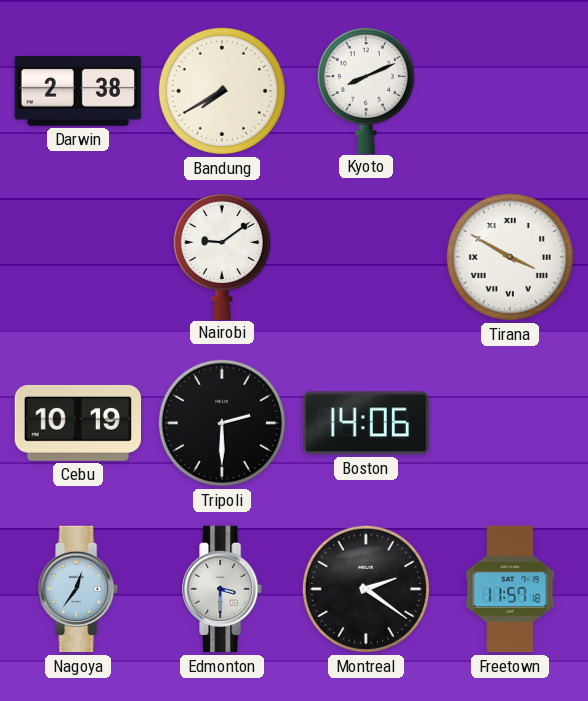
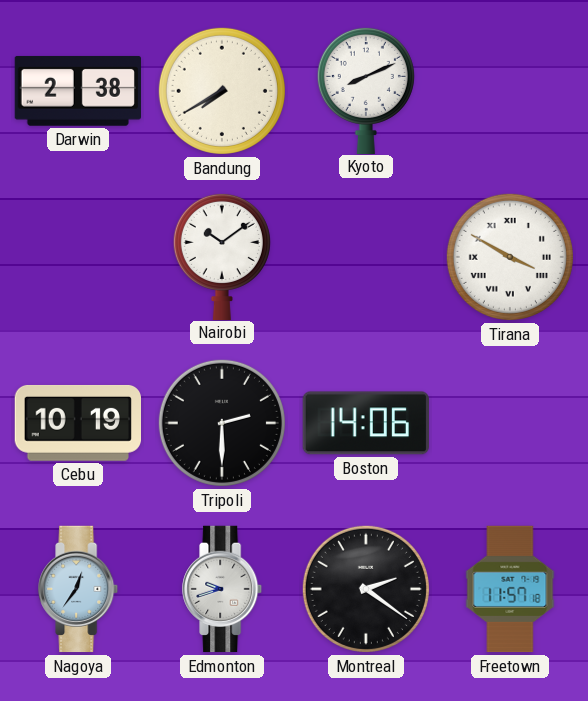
Nairobi: 9:09 -> 10:09 (222, 256)
Edmonton: 3:30 -> 9:42 (223, 589)
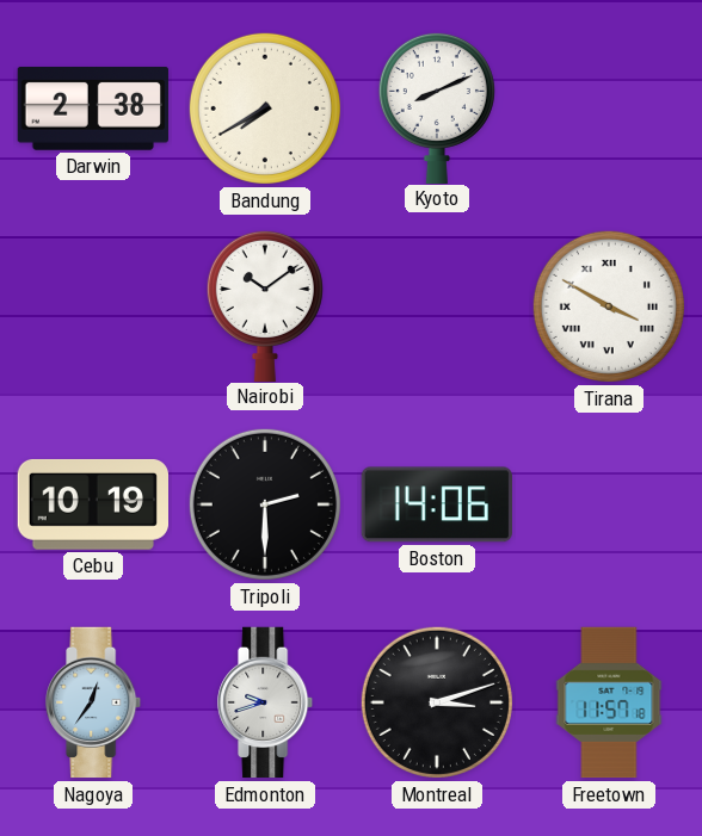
Montreal: 2:21 -> 3:12 (437, 702)
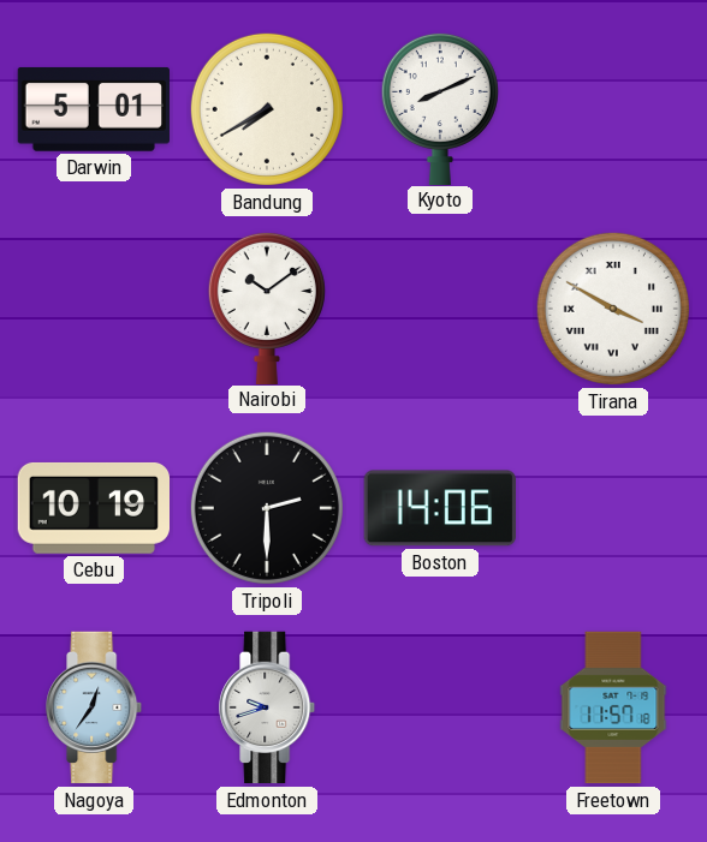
Darwin: 2:38 -> 5:01 (93, 109)
Montreal: 3:12 -> none (437, 702)
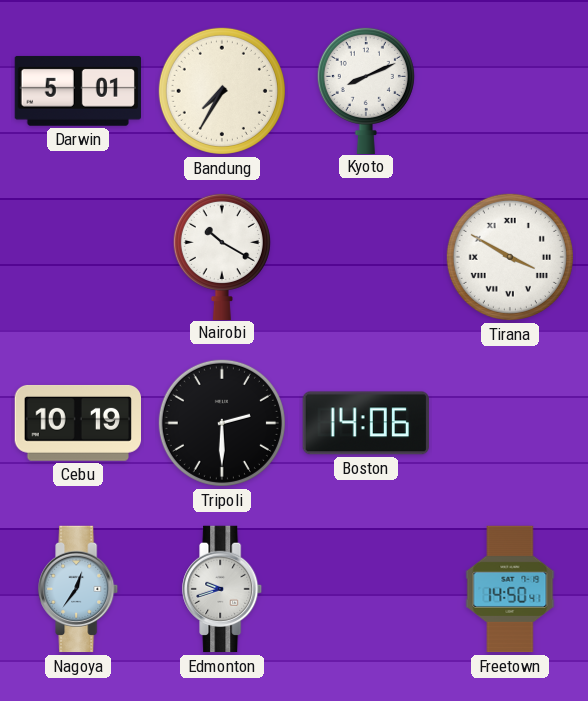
Bandung: 7:40 -> 7:35 (222, 91)
Nairobi: 10:09 -> 10:20 (222, 256)
Freetown: 11:57 -> 14:50 (510, 589)
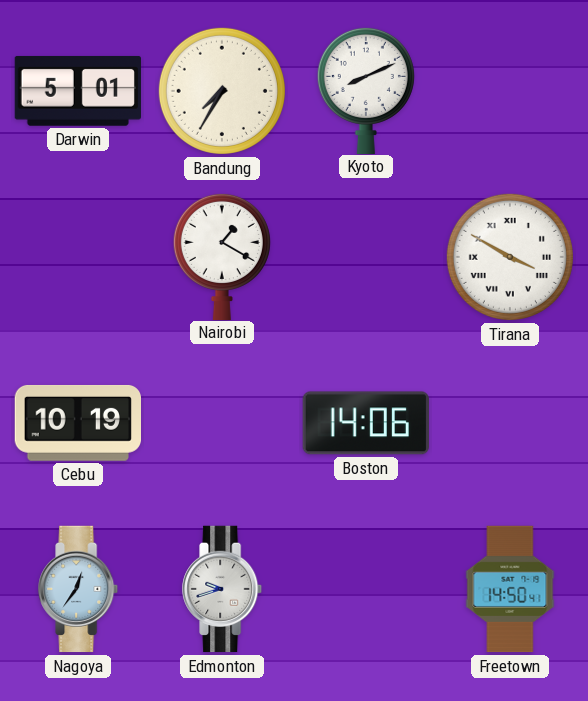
Nairobi: 10:20 -> 1:20 (222, 256)
Tripoli: 2:30 -> none (222, 423)
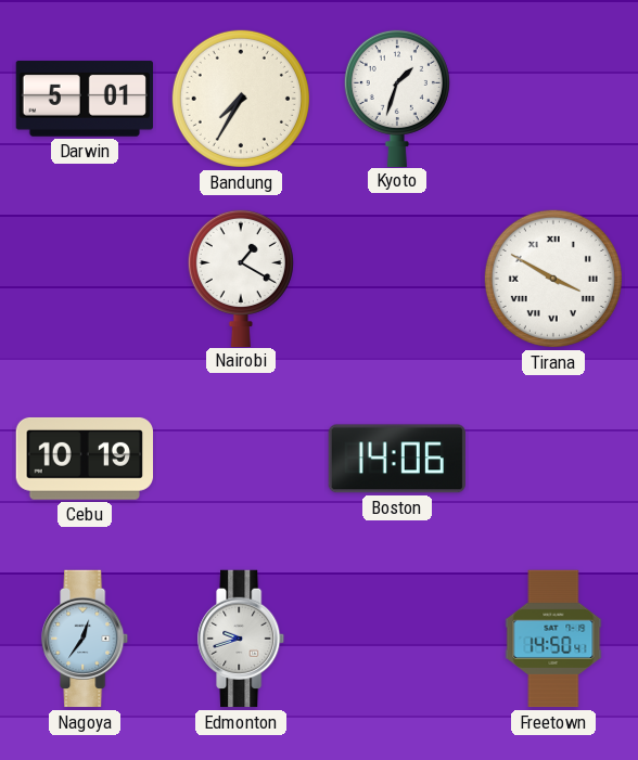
Kyoto: 8:11 -> 1:33 (397, 98)
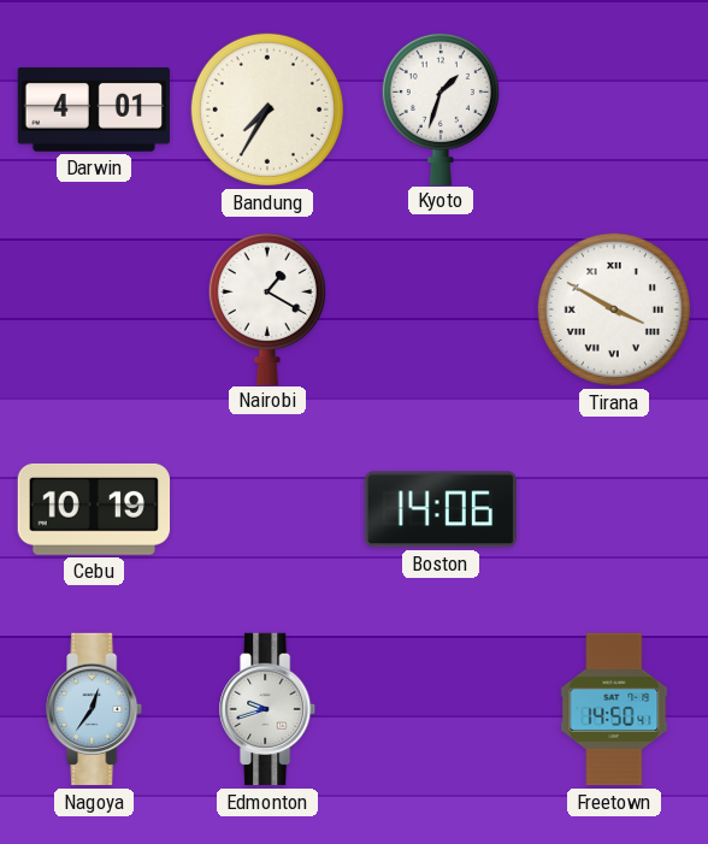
Darwin: 5:01 -> 4:01 (93, 110)
